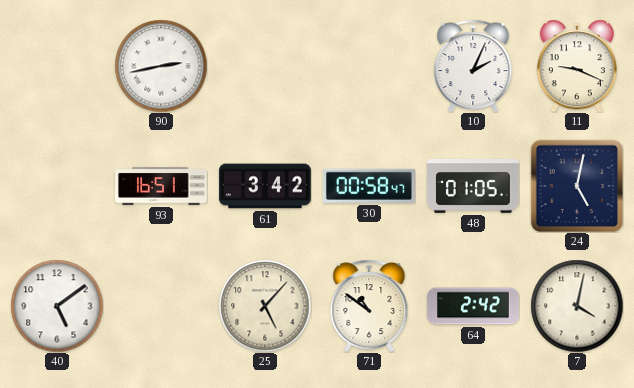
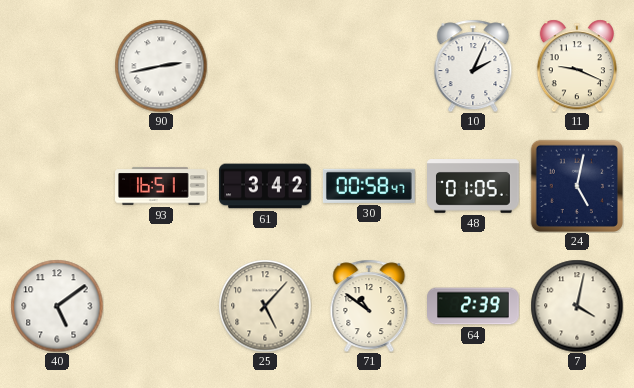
64: 2:42 -> 2:39 (473, 306)
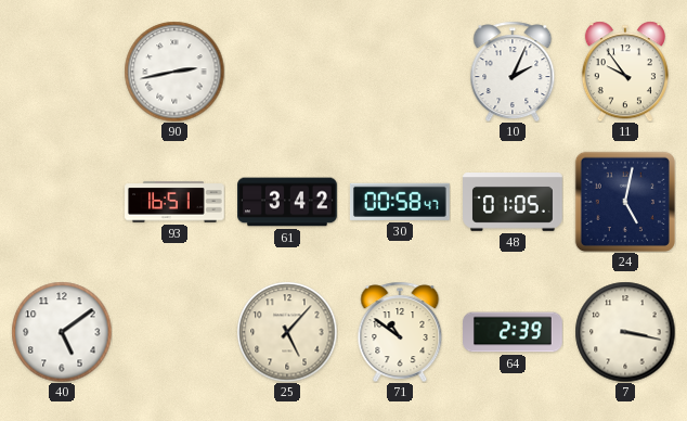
11: 9:19 -> 9:54 (625, 72)
7: 4:02 -> 3:17 (625, 332)
